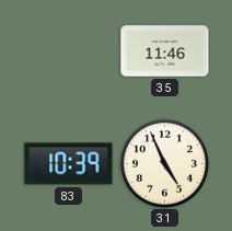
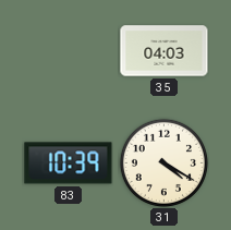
35: 11:46 -> 04:03 (165, 51)
31: 4:56 -> 4:20 (163, 162)
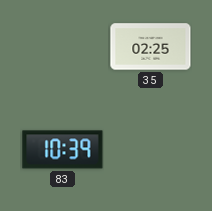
35: 04:03 -> 02:25 (151, 47)
31: 4:20 -> none (163, 162)
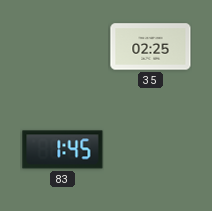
83: 10:39 -> 1:45 (63, 150)
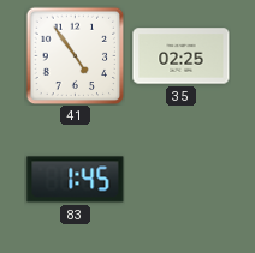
41: none -> 4:54 (75, 55)
